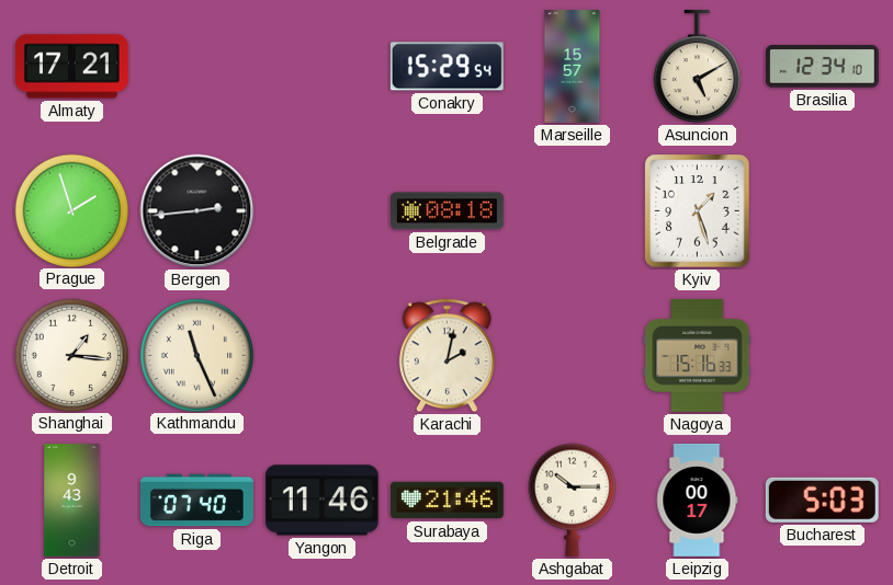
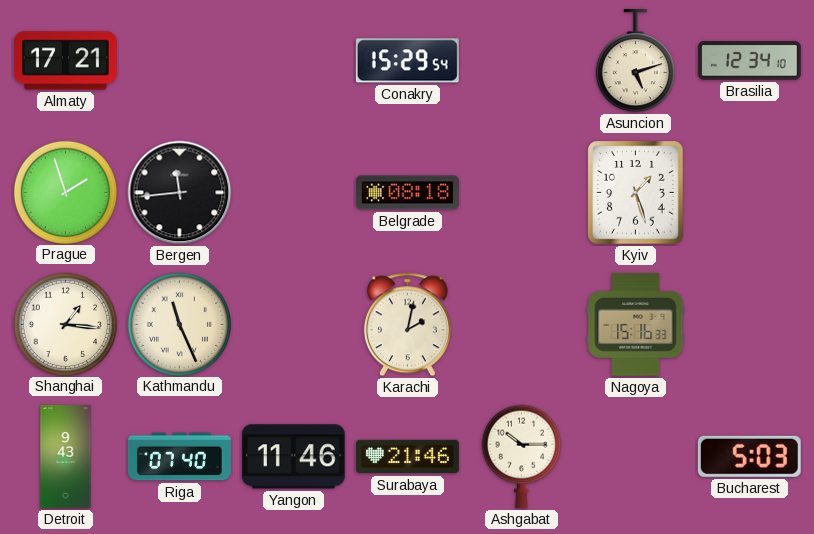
Marseille: 15:57 -> none (573, 67)
Asuncion: 5:10 -> 5:12 (635, 61)
Bergen: 2:44 -> 11:44 (180, 193)
Leipzig: 00:17 -> none (698, 500)
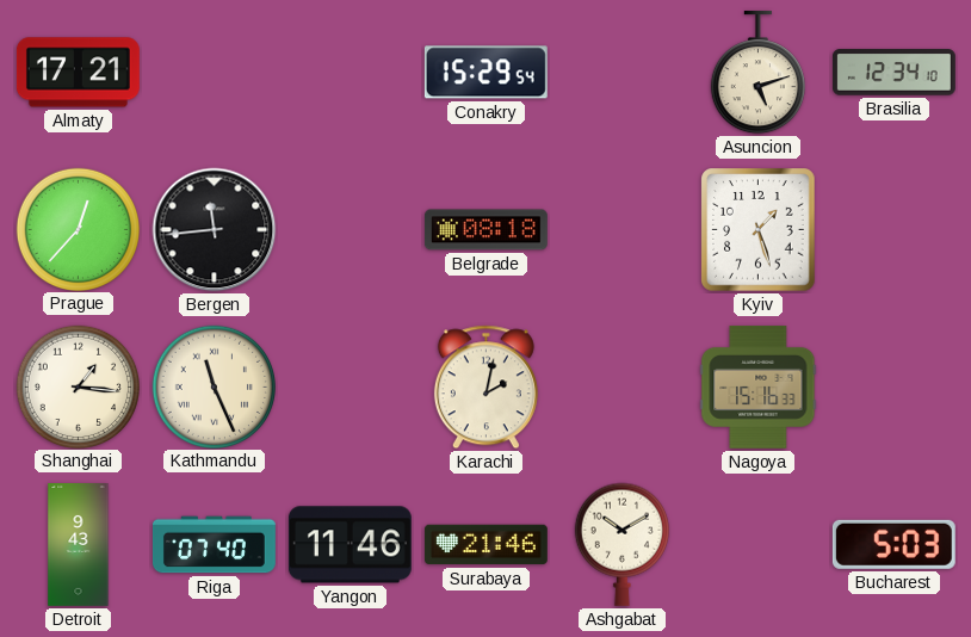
Prague: 1:57 -> 12:37 (78, 229)
Ashgabat: 10:15 -> 10:10 (621, 544)
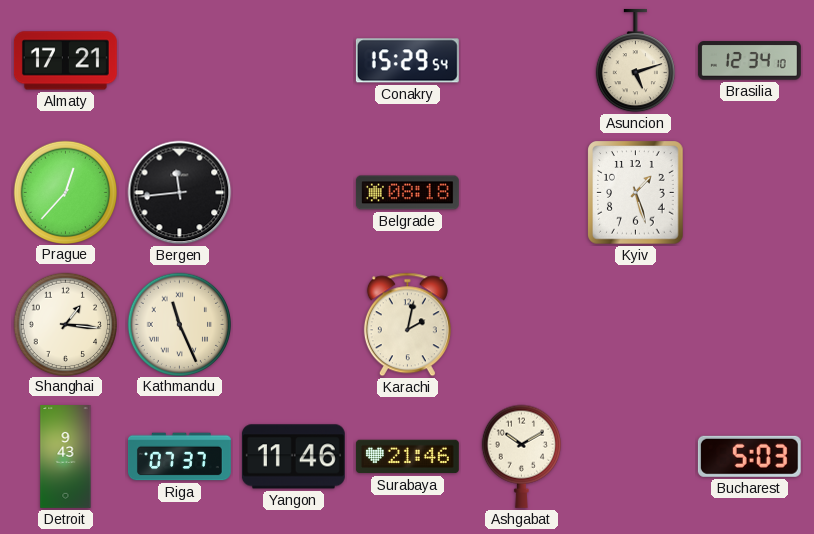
Nagoya: 15:16 -> none (759, 386)
Riga: 07:40 -> 07:37 (180, 457)
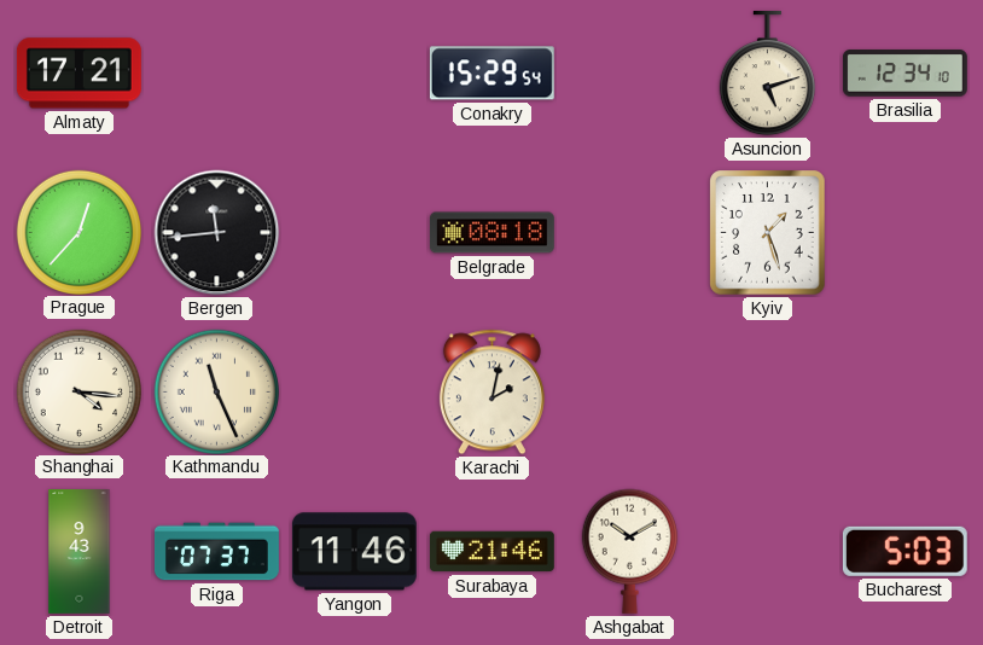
Shanghai: 1:16 -> 4:16 (78, 391)
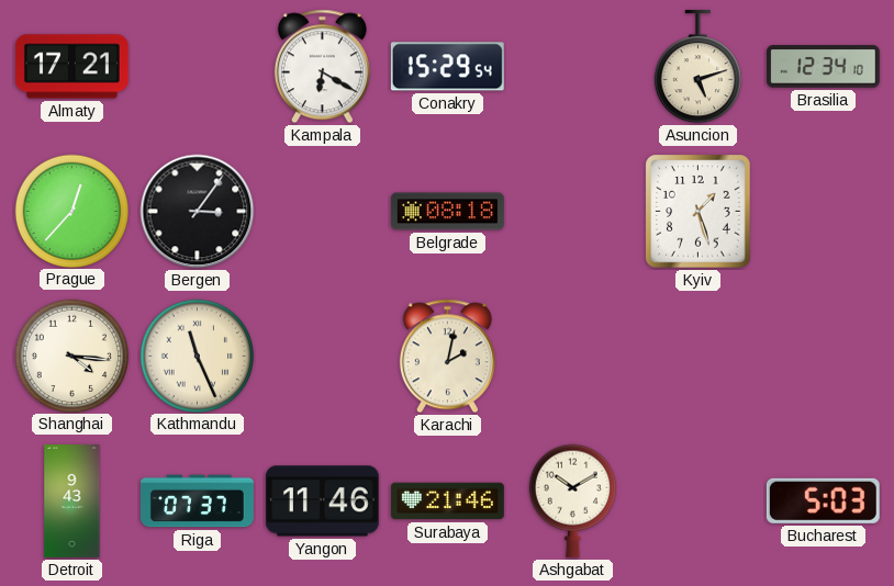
Kampala: none -> 6:20 (322, 67)
Bergen: 11:44 -> 3:06 (198, 212)
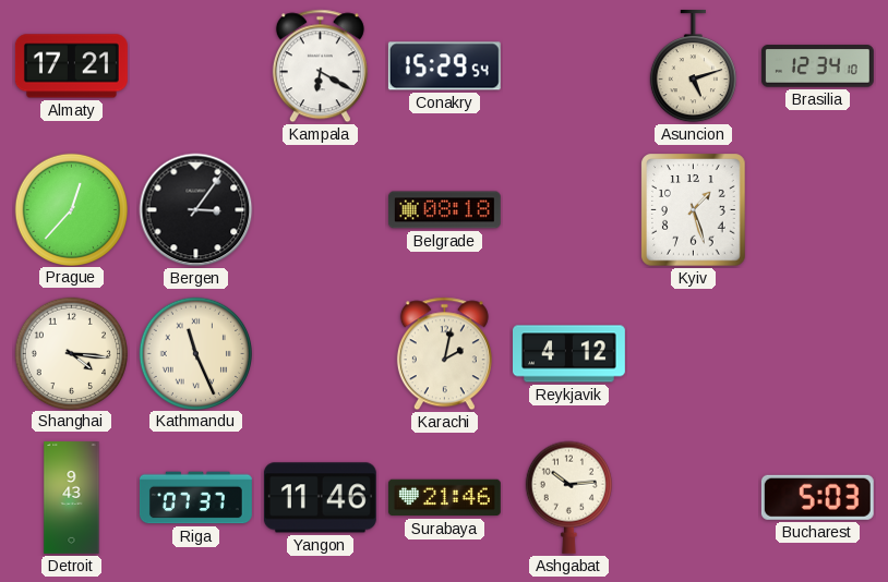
Reykjavik: none -> 4:12 (569, 354)
Ashgabat: 10:10 -> 10:14 (568, 497)
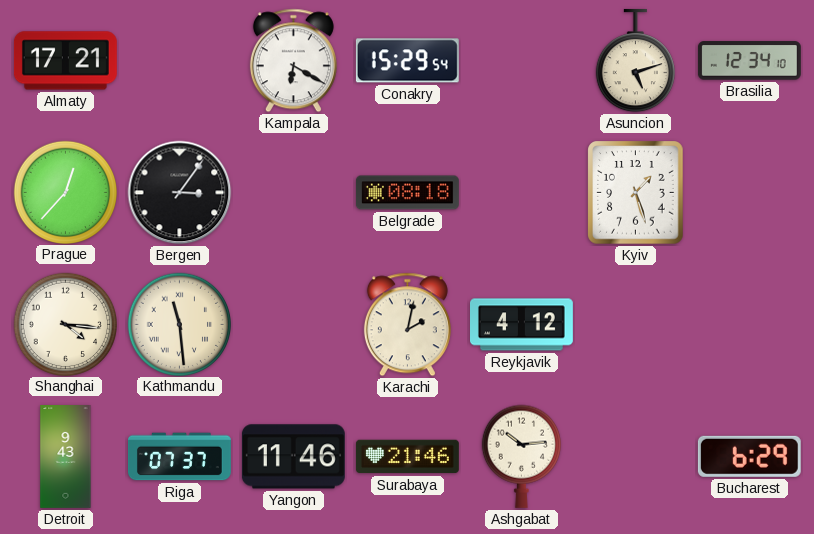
Kathmandu: 11:26 -> 11:29 (179, 324)
Bucharest: 5:03 -> 6:29 (749, 456)
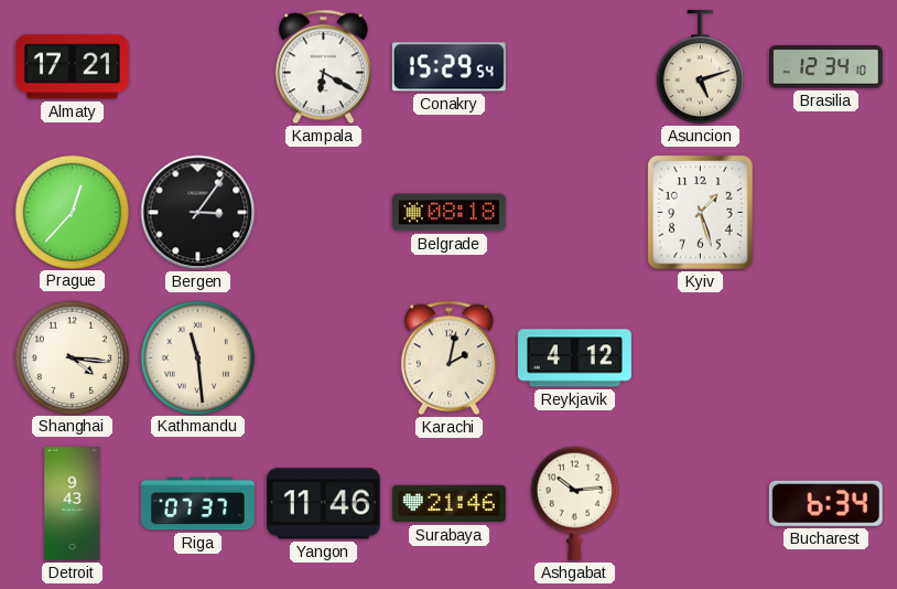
Bucharest: 6:29 -> 6:34 (825, 503)
